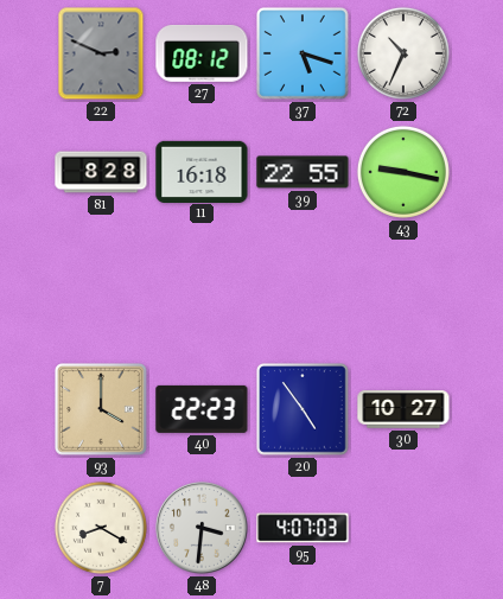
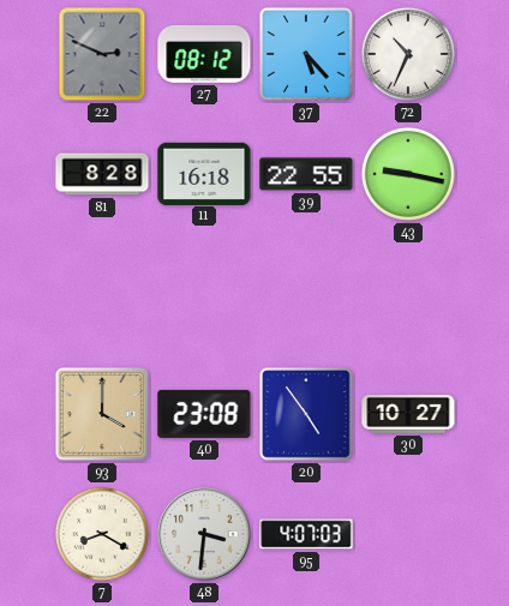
37: 5:18 -> 5:23 (307, 55)
40: 22:23 -> 23:08 (204, 414)
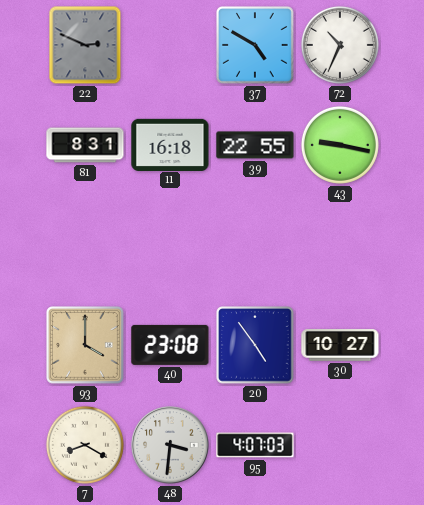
27: 08:12 -> none (204, 54)
37: 5:23 -> 4:50 (256, 46)
81: 8:28 -> 8:31 (85, 145)
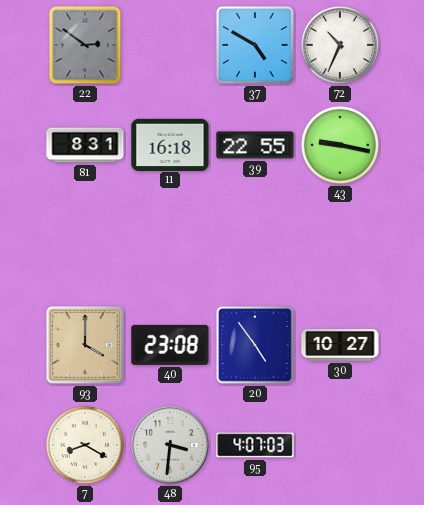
22: 2:49 -> 2:51 (85, 45)
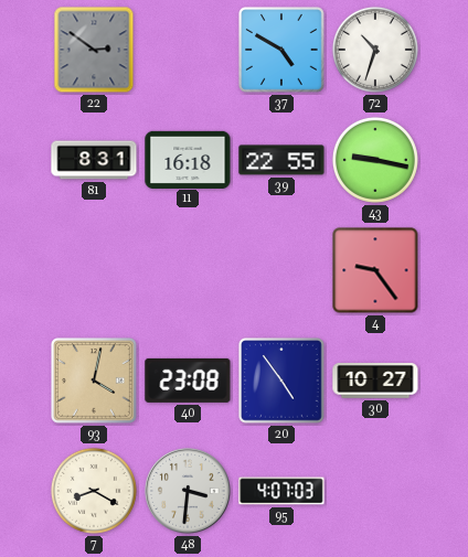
72: 10:34 -> 10:33 (375, 50)
4: none -> 9:24 (375, 270)
93: 4:00 -> 4:02 (95, 382)
